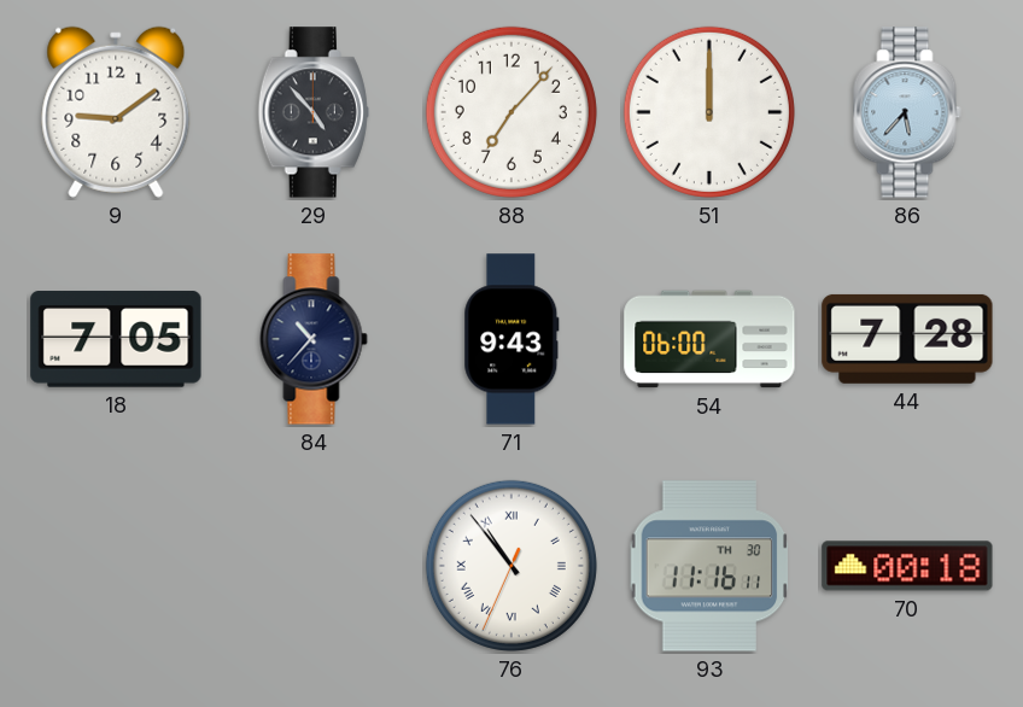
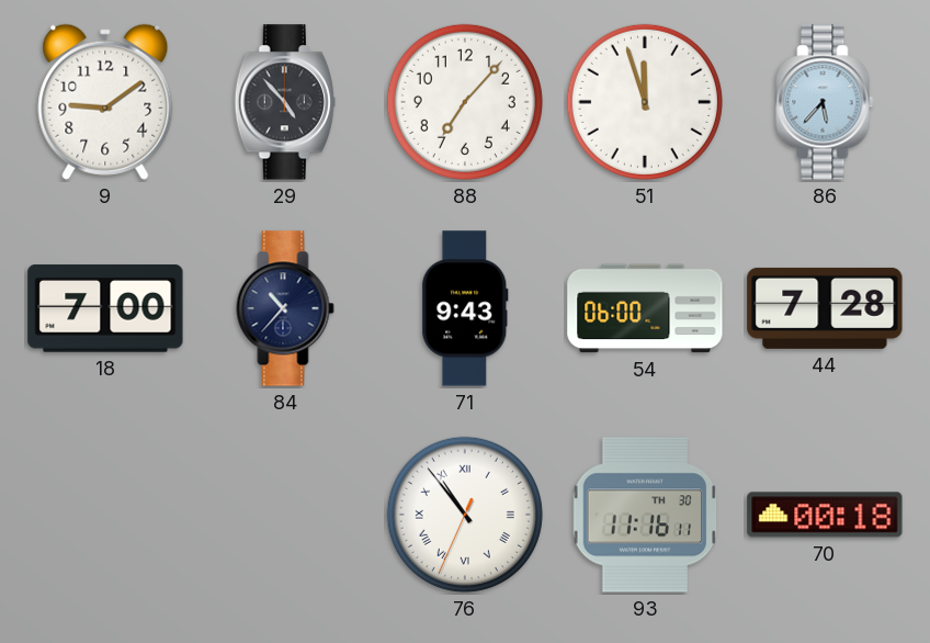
51: 12:00 -> 11:57 (645, 102)
18: 7:05 -> 7:00 (105, 308)
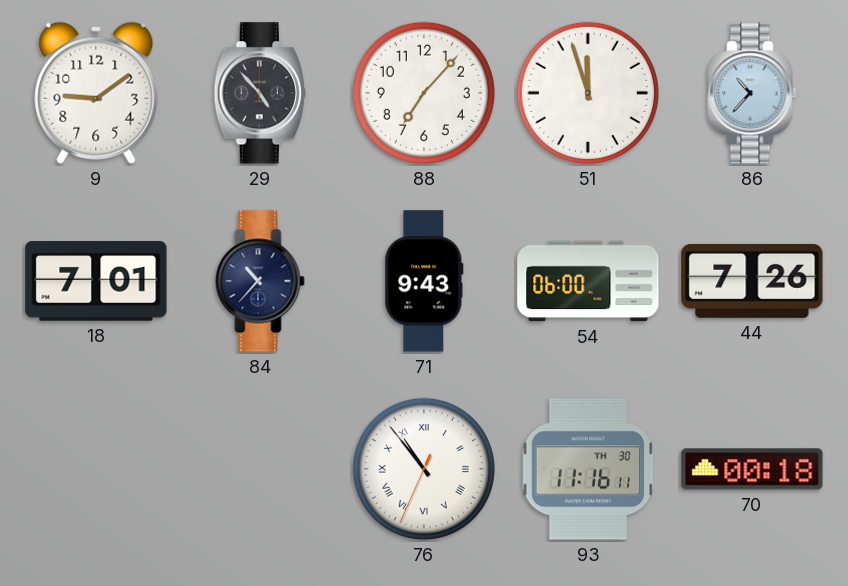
86: 5:37 -> 10:37 (752, 93)
18: 7:00 -> 7:01 (96, 281)
44: 7:28 -> 7:26 (752, 281)
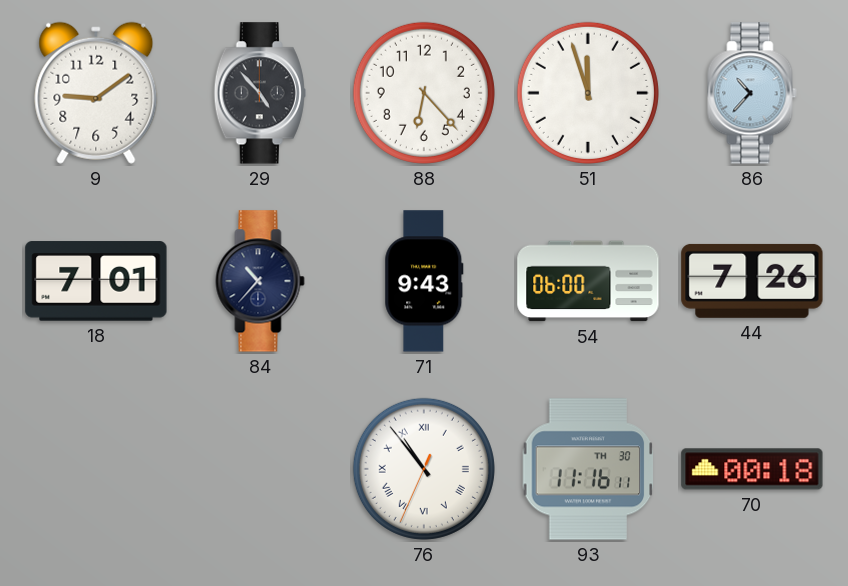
88: 7:07 -> 6:23 (424, 93)
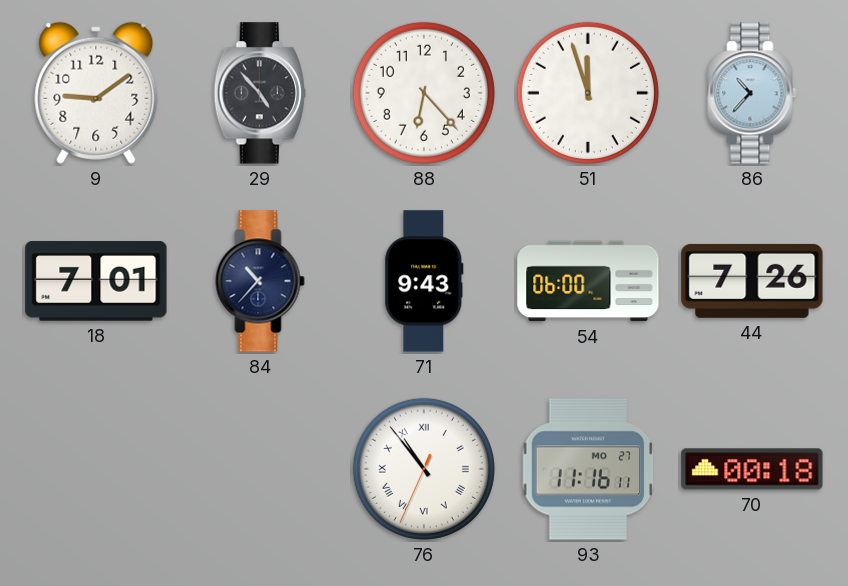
93 date: TH 30 -> MO 27 (588, 469)
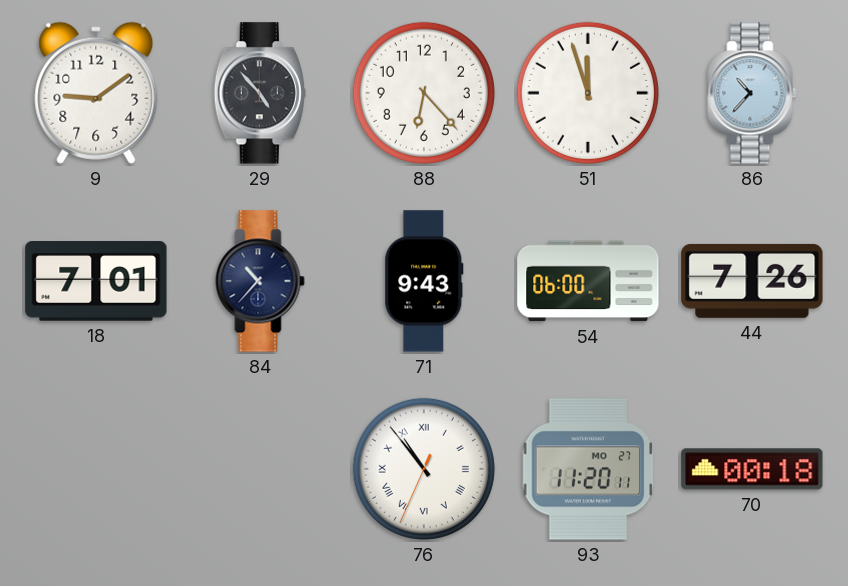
93: 11:16 -> 11:20 (588, 469)
